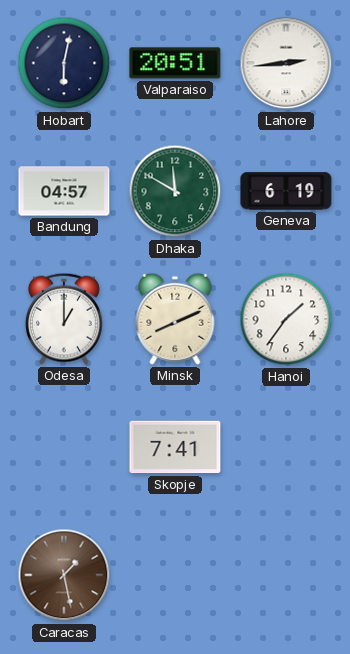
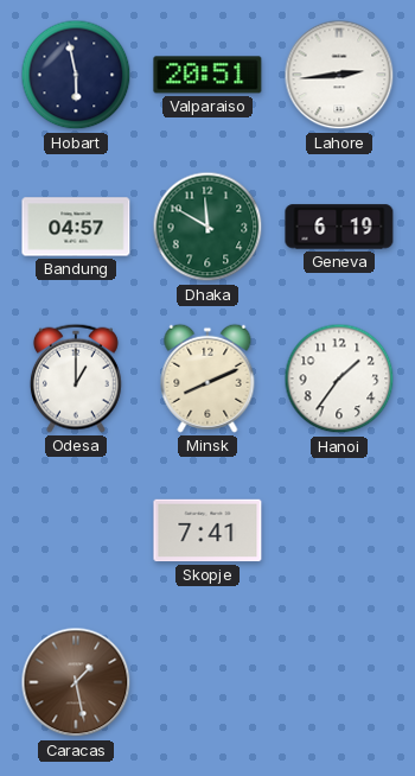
Hobart: 6:02 -> 5:58 (76, 75)
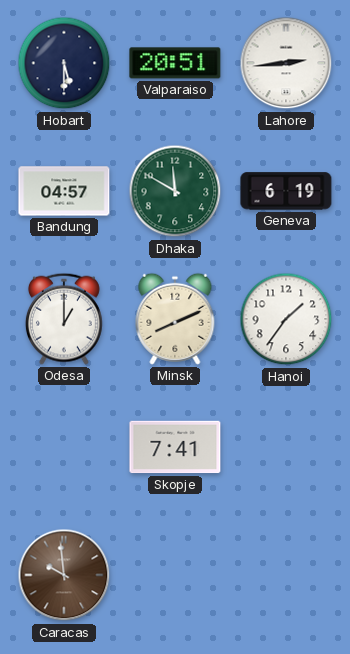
Hobart: 5:58 -> 5:30 (64, 63)
Caracas: 1:28 -> 9:59 (64, 575)
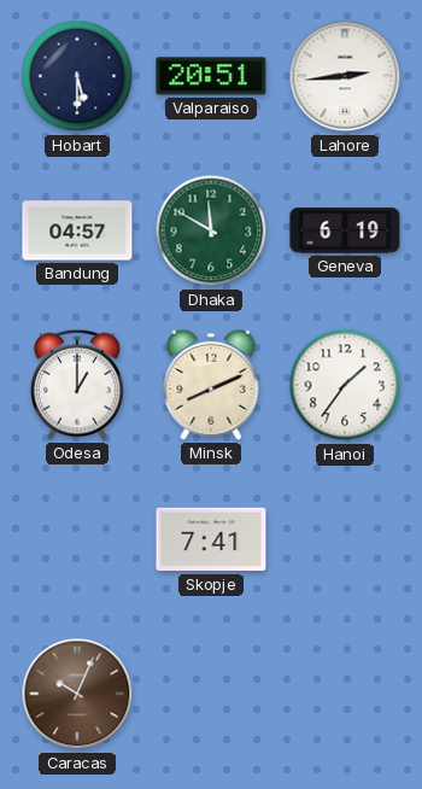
Caracas: 9:59 -> 10:04 (77, 694)
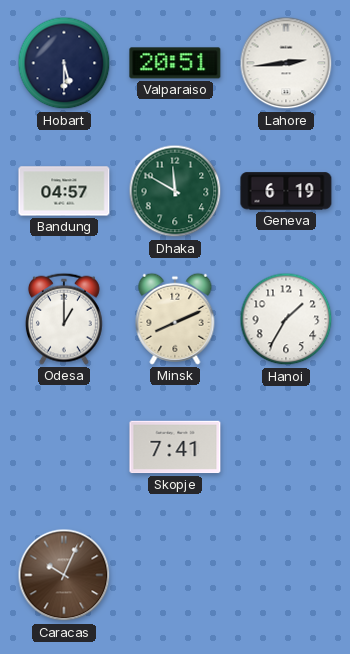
Hanoi: 1:36 -> 1:35 (286, 319)
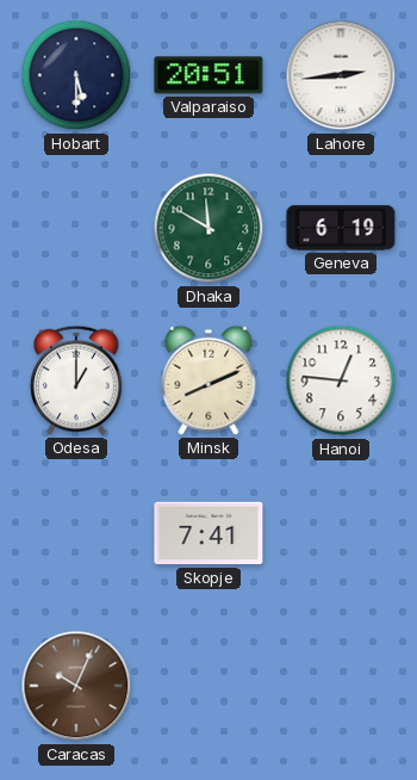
Bandung: 04:57 -> none (64, 191)
Hanoi: 1:35 -> 12:46 (341, 380)
